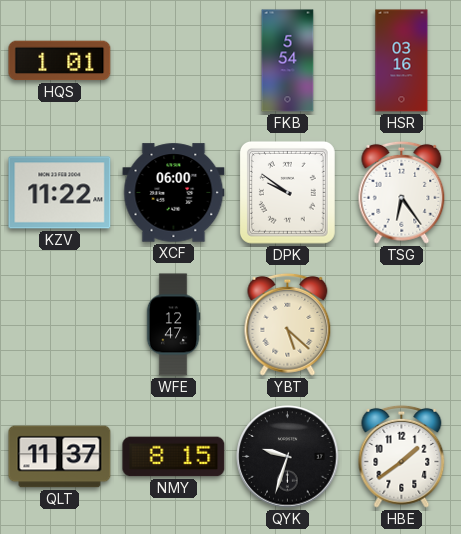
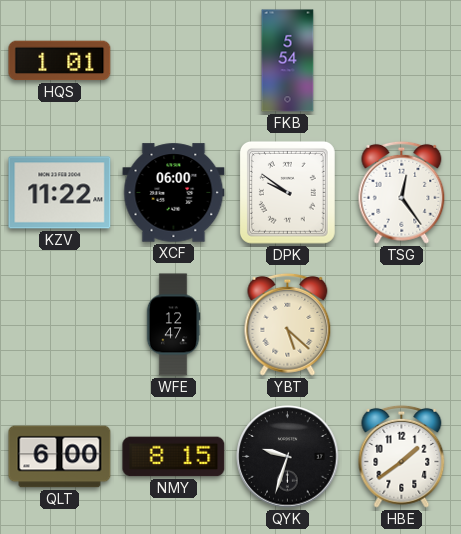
HSR: 03:16 -> none (402, 61)
TSG: 6:24 -> 12:24 (402, 192)
QLT: 11:37 -> 6:00 (60, 457)
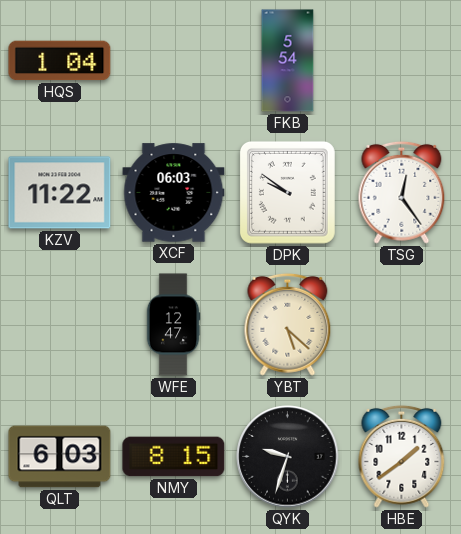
HQS: 1:01 -> 1:04 (60, 61)
XCF: 06:00 -> 06:03 (174, 193)
QLT: 6:00 -> 6:03 (60, 457)
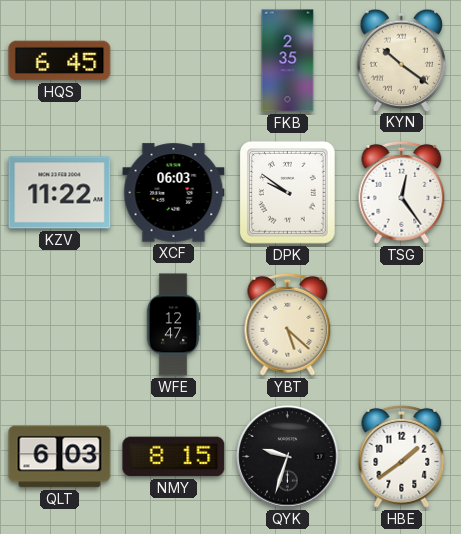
HQS: 1:04 -> 6:45 (60, 61)
FKB: 5:54 -> 2:35 (288, 61)
KYN: none -> 10:21 (401, 60)
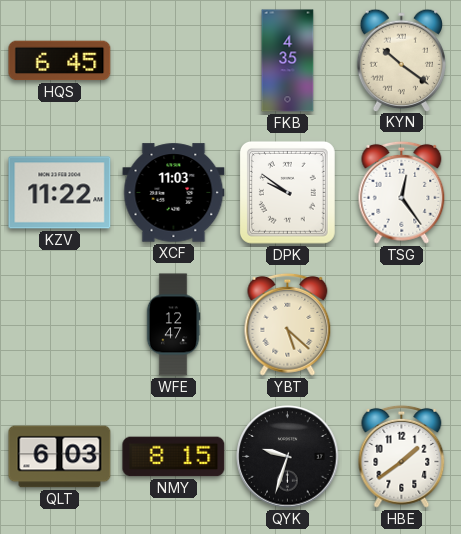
FKB: 2:35 -> 4:35 (288, 61)
XCF: 06:03 -> 11:03 (174, 193)
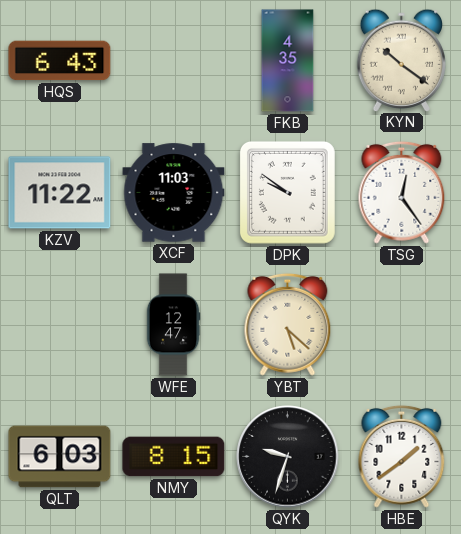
HQS: 6:45 -> 6:43 (60, 61)
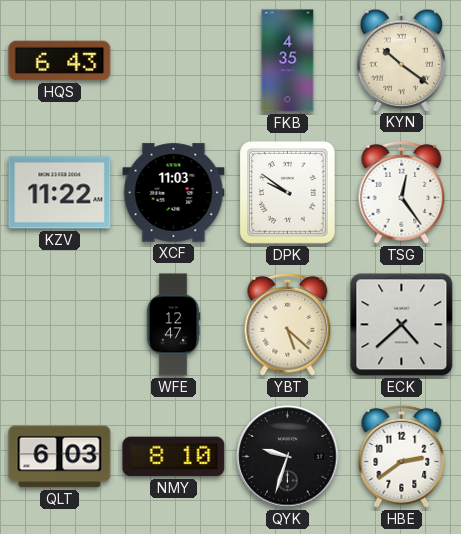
ECK: none -> 4:38 (402, 325)
NMY: 8:15 -> 8:10 (174, 457)
HBE: 1:39 -> 2:39 (402, 456)
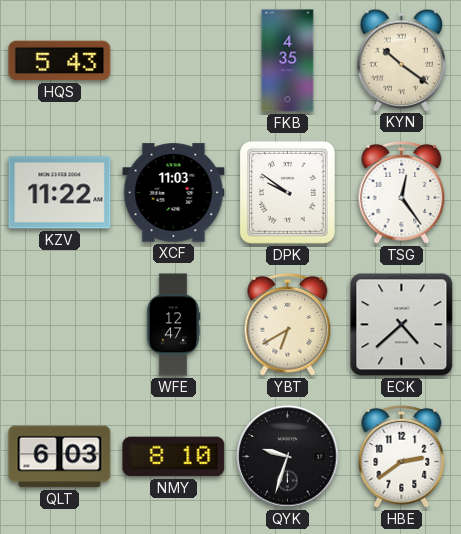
HQS: 6:43 -> 5:43 (60, 61)
YBT: 5:22 -> 6:40 (288, 324)
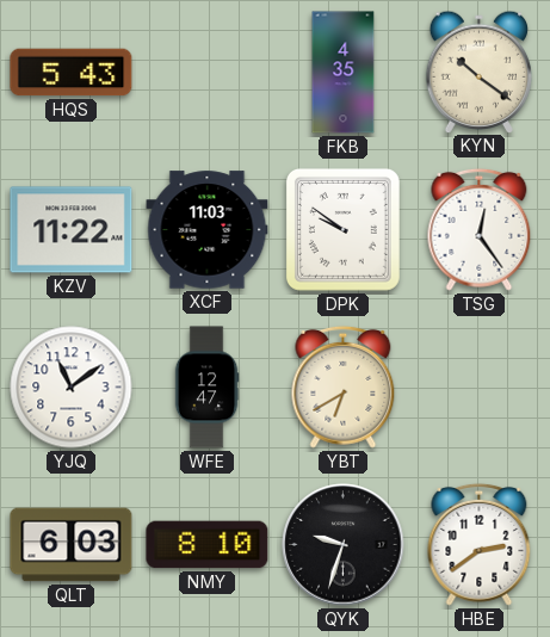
YJQ: none -> 11:09 (72, 388)
ECK: 4:38 -> none (402, 325)
